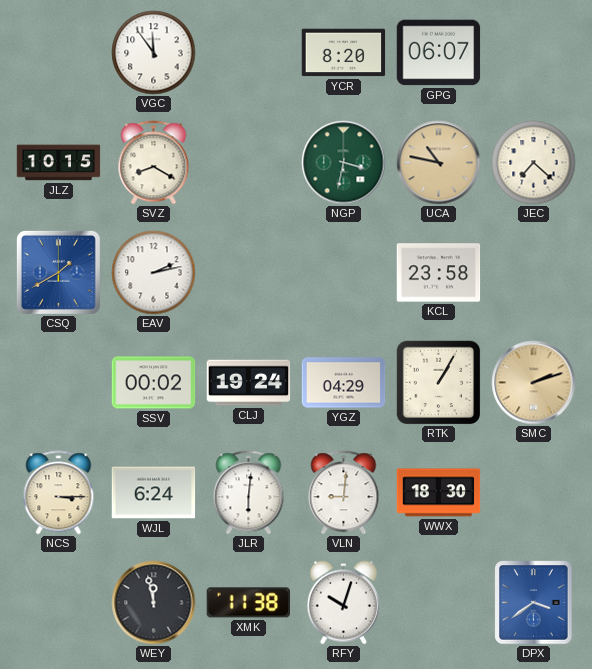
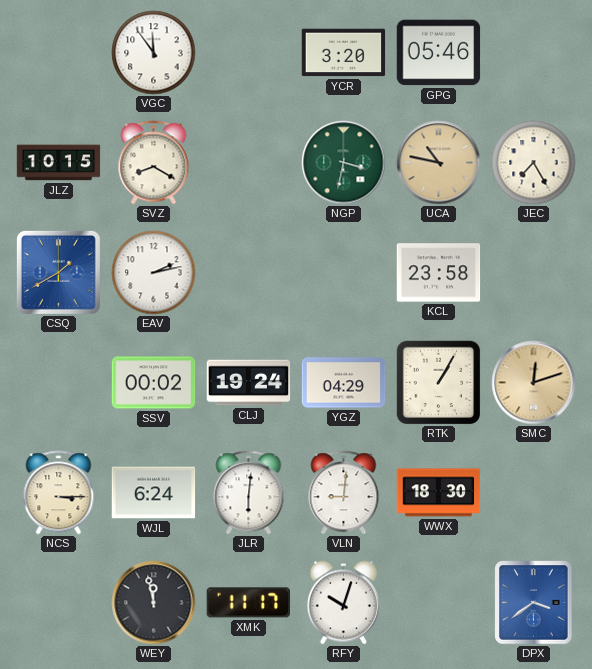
YCR: 8:20 -> 3:20 (344, 53)
GPG: 06:07 -> 05:46 (439, 53)
JEC: 7:22 -> 7:25 (534, 163)
SMC: 2:12 -> 12:12 (534, 383)
XMK: 11:38 -> 11:17 (248, 603)
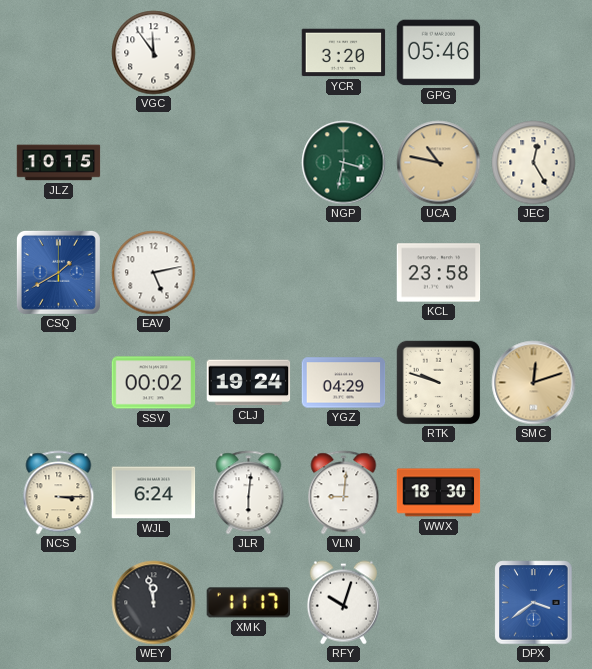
SVZ: 8:20 -> none (154, 163)
JEC: 7:25 -> 12:25 (534, 163)
EAV: 2:13 -> 5:13 (154, 273)
RTK: 1:05 -> 9:48 (438, 382)
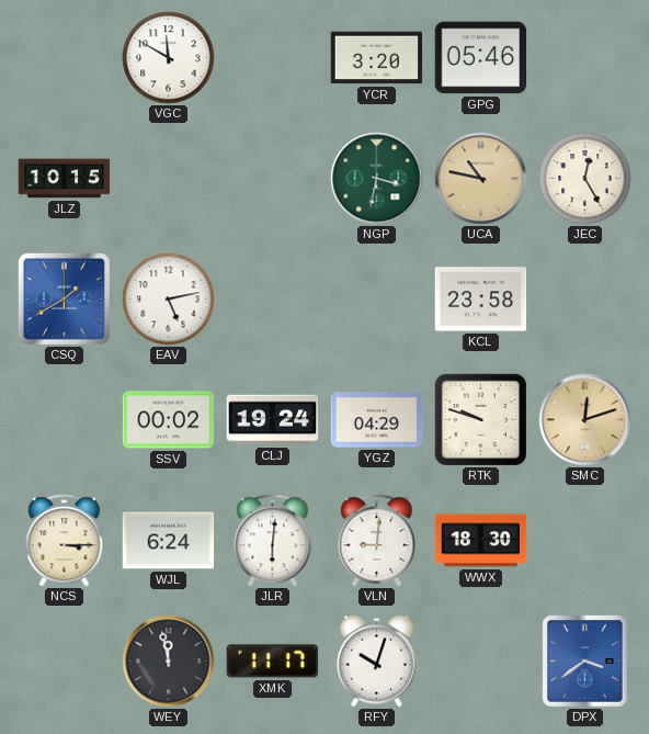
VGC: 11:54 -> 11:50 (169, 58)
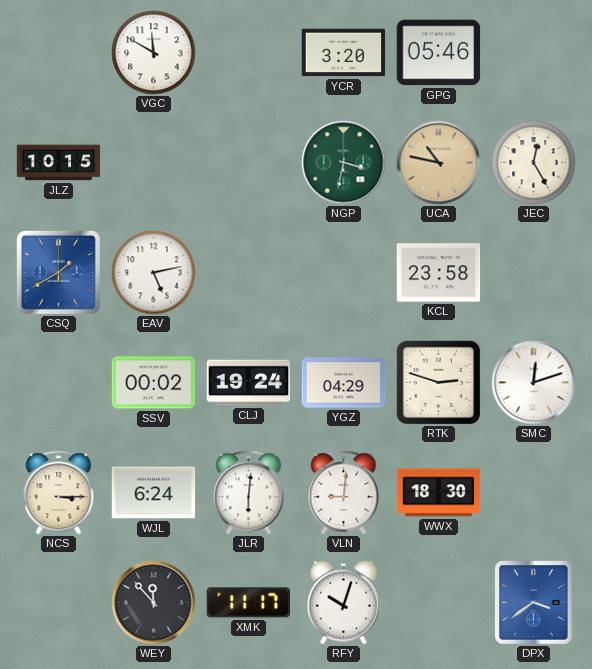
RTK: 9:48 -> 2:48 (438, 382)
SMC dial: champagne -> white (534, 383)
WEY: 11:58 -> 11:53 (154, 603)
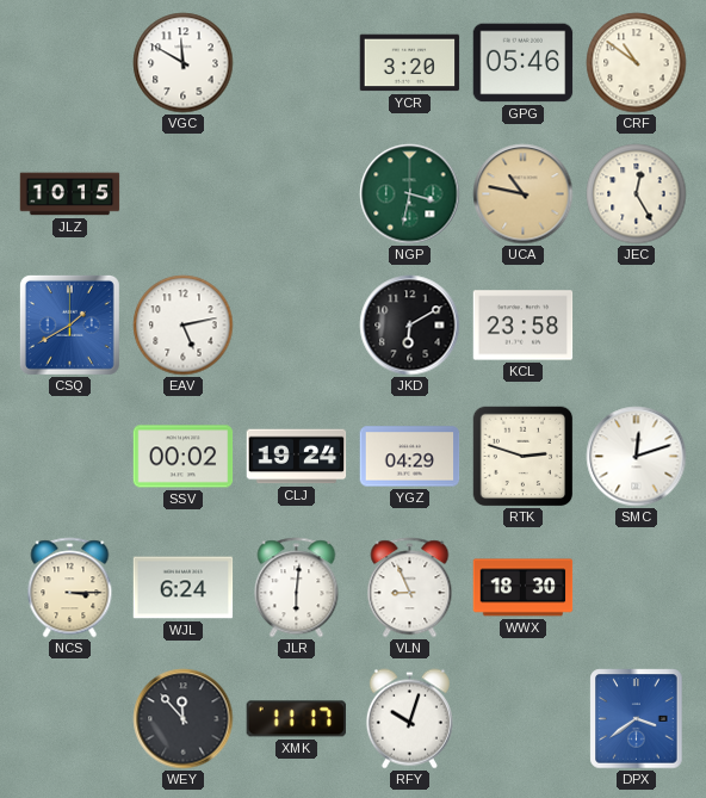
CRF: none -> 10:51 (637, 63)
JKD: none -> 6:10 (410, 326)
VLN: 9:01 -> 8:56 (410, 588)
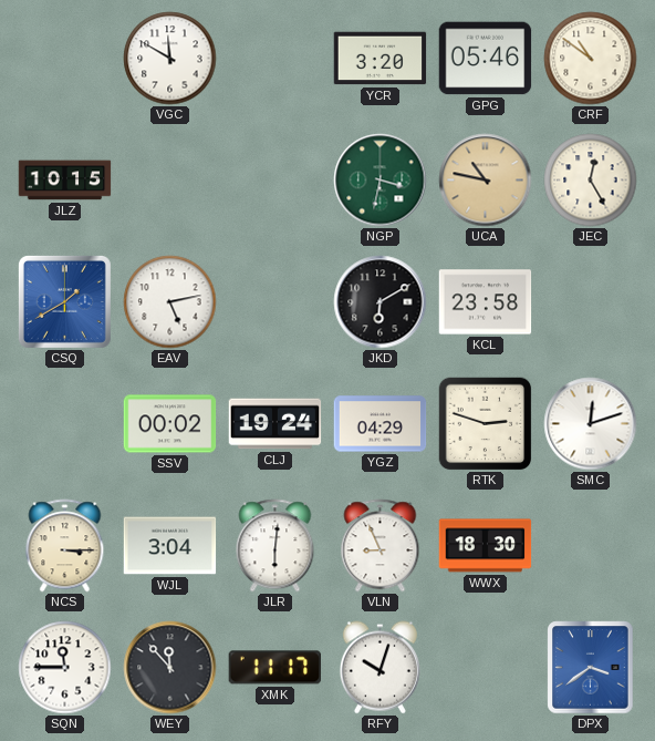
WJL: 6:24 -> 3:04 (170, 546)
SQN: none -> 11:45 (65, 668)
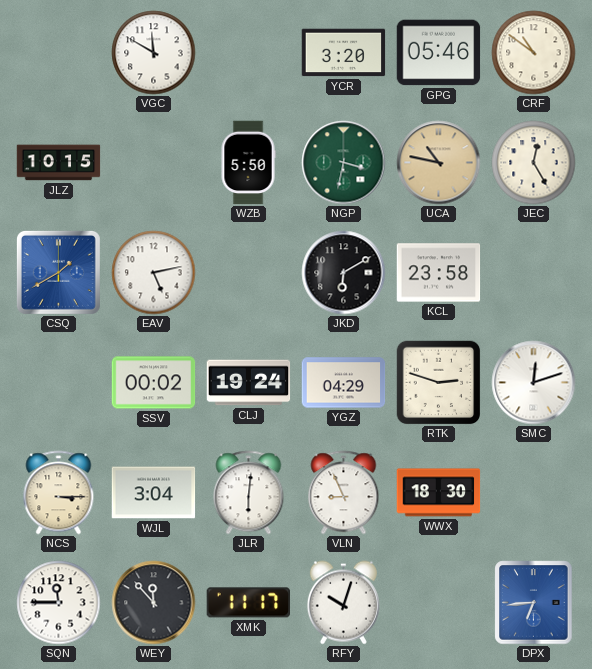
WZB: none -> 5:50 (248, 163)
DPX: 3:39 -> 6:44 (534, 603)
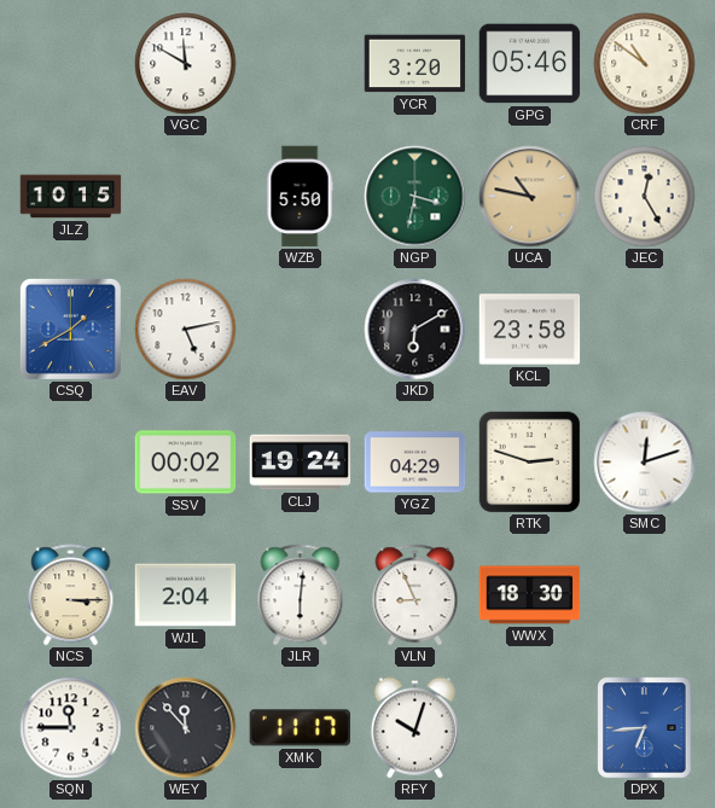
WJL: 3:04 -> 2:04 (186, 595)
